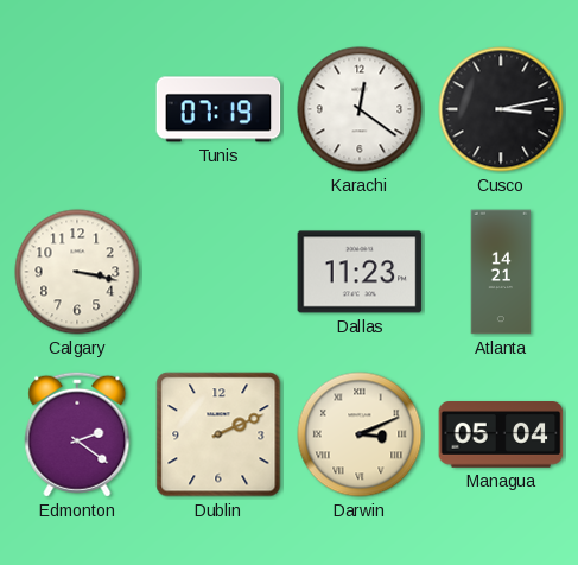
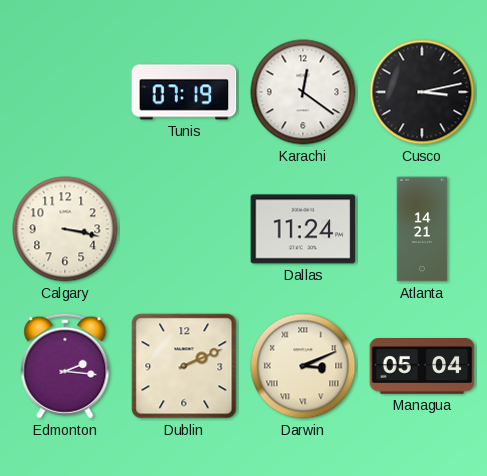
Dallas: 11:23 -> 11:24 (303, 229)
Edmonton: 2:21 -> 2:16 (65, 366)
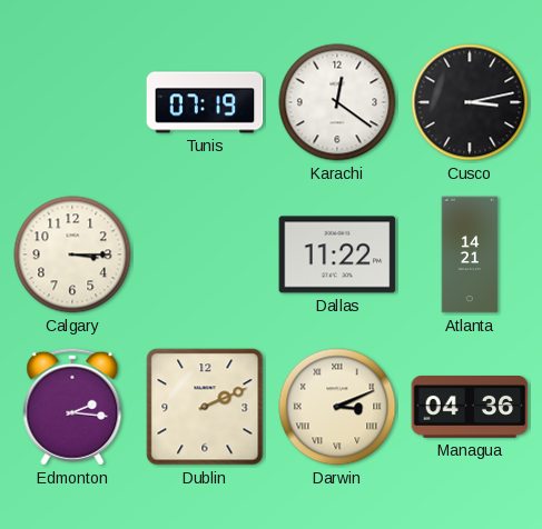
Calgary: 3:17 -> 3:15 (72, 254)
Dallas: 11:24 -> 11:22 (337, 254)
Managua: 05:04 -> 04:36 (470, 407)
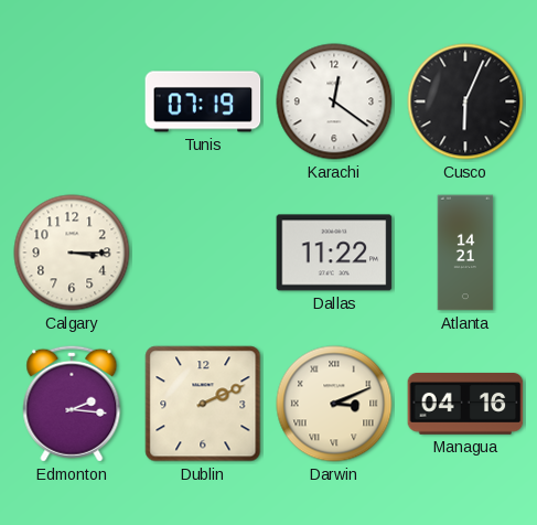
Cusco: 3:13 -> 6:04 (465, 101)
Managua: 04:36 -> 04:16 (465, 404)
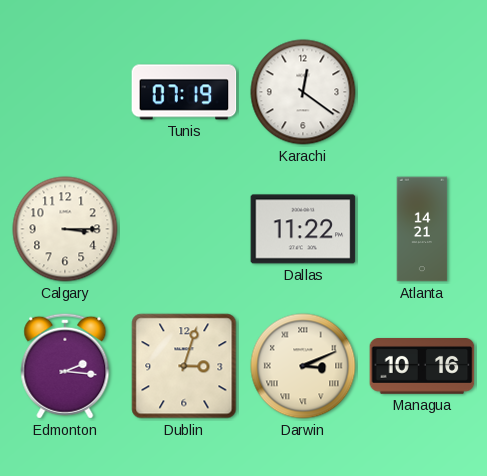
Cusco: 6:04 -> none (465, 101)
Dublin: 2:11 -> 3:03 (184, 366)
Managua: 04:16 -> 10:16 (422, 366)
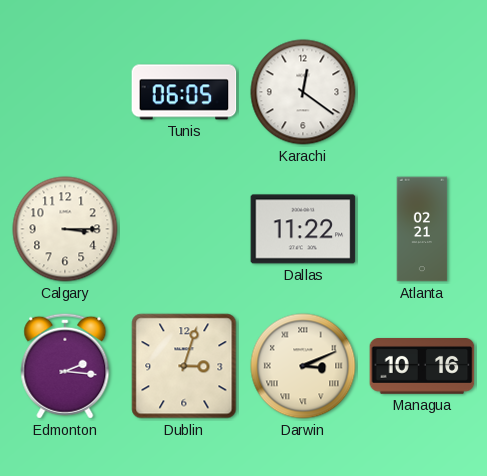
Tunis: 07:19 -> 06:05 (184, 92)
Atlanta: 14:21 -> 02:21 (422, 229)
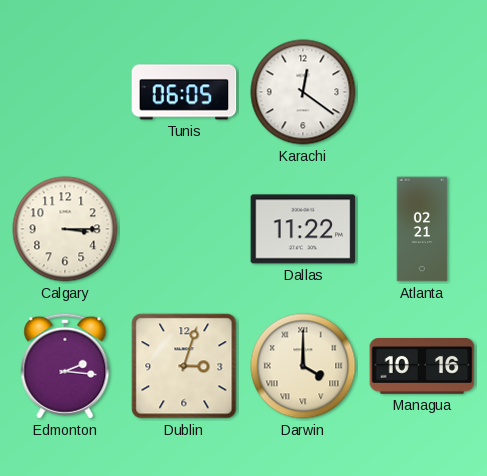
Darwin: 3:11 -> 4:00 (303, 366)
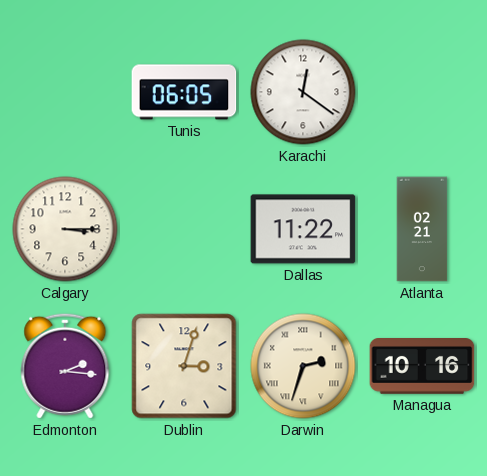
Darwin: 4:00 -> 2:33 (303, 366)
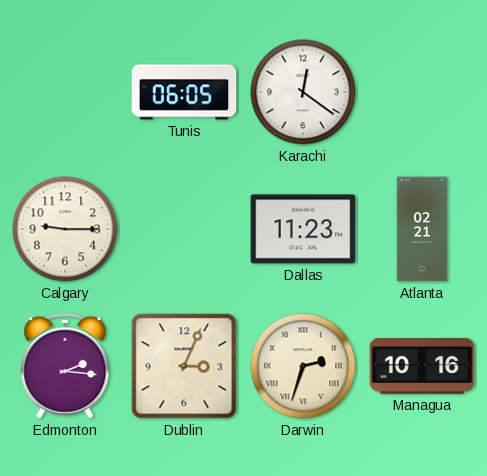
Calgary: 3:15 -> 9:15 (65, 229)
Dallas: 11:22 -> 11:23 (303, 229)
Dublin: 3:03 -> 3:04 (184, 366)
